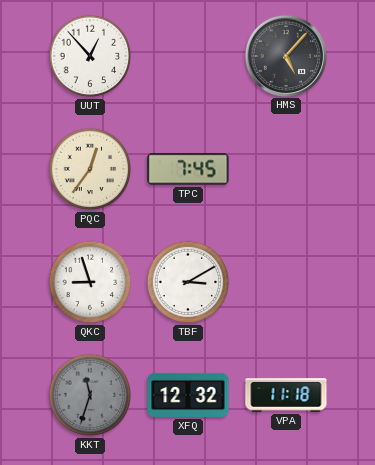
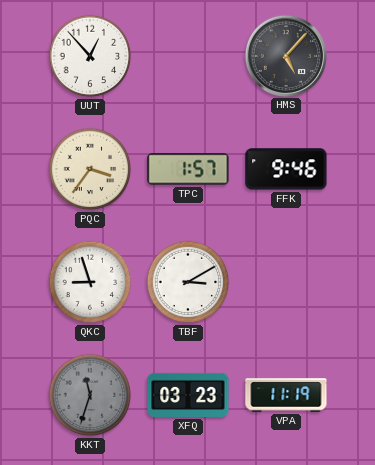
PQC: 12:36 -> 3:36 (90, 169)
TPC: 7:45 -> 1:57 (188, 169)
FFK: none -> 9:46 (286, 169)
XFQ: 12:32 -> 03:23 (188, 395)
VPA: 11:18 -> 11:19 (286, 395)
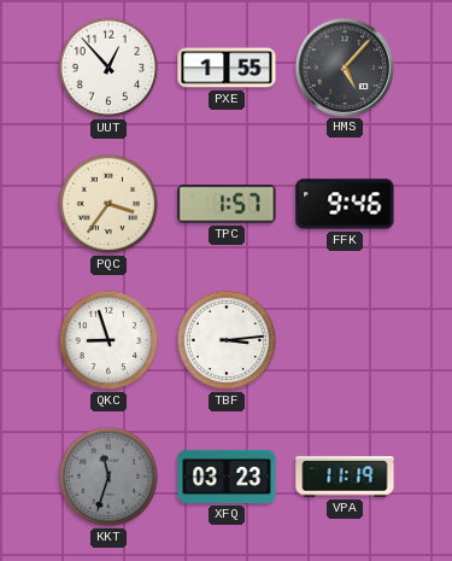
PXE: none -> 1:55 (227, 68)
TBF: 3:10 -> 3:14 (227, 340)
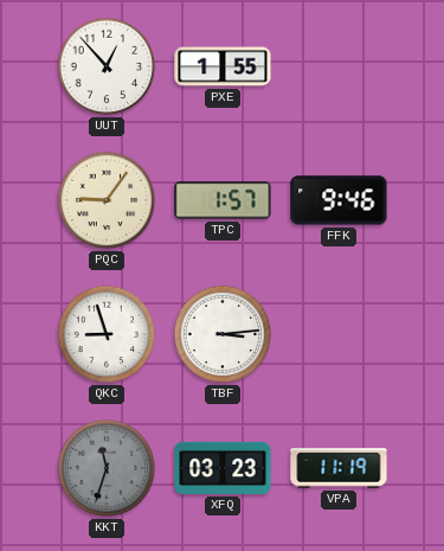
HMS: 5:07 -> none (344, 66)
PQC: 3:36 -> 9:06 (107, 200)
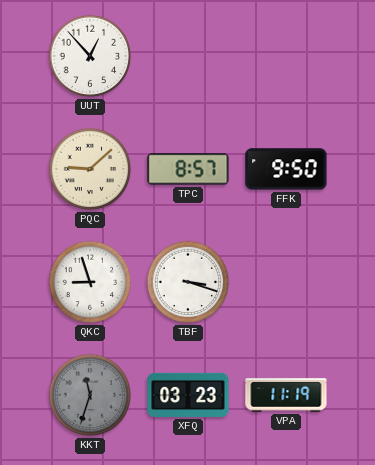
PXE: 1:55 -> none (223, 66)
PQC: 9:06 -> 9:08 (90, 169)
TPC: 1:57 -> 8:57 (188, 169)
FFK: 9:46 -> 9:50 (286, 169)
TBF: 3:14 -> 3:18 (188, 282)
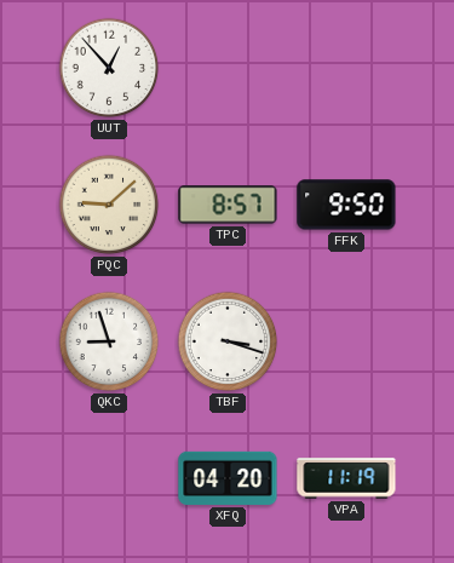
KKT: 11:33 -> none (90, 395)
XFQ: 03:23 -> 04:20 (228, 478)
